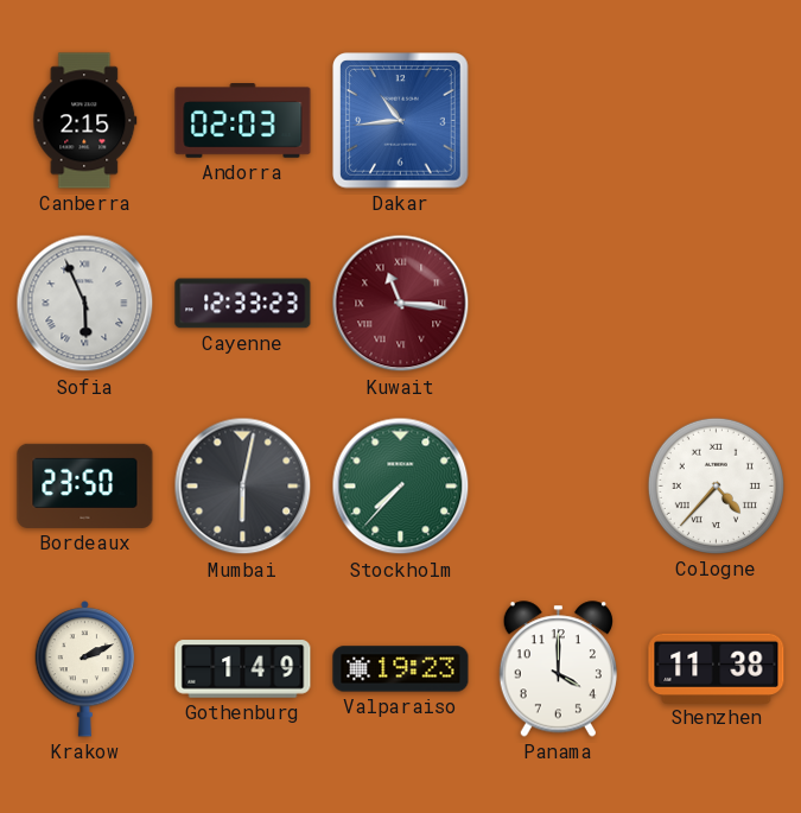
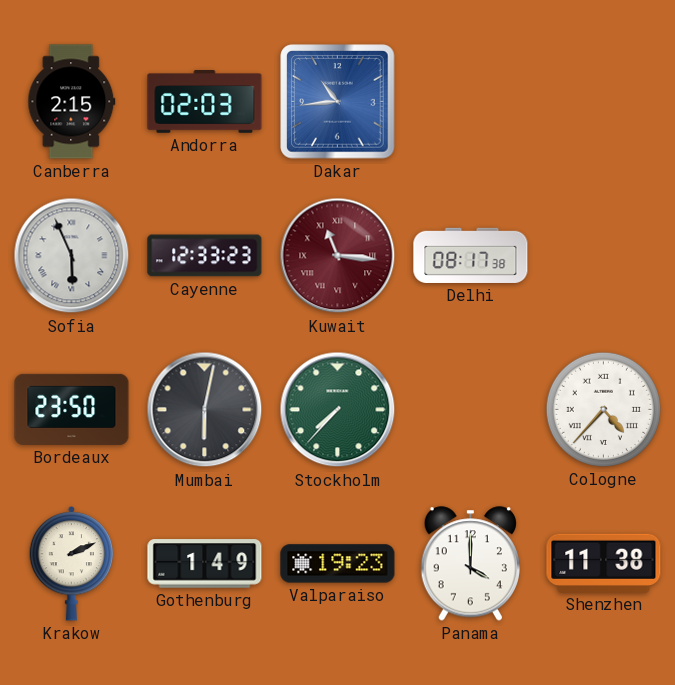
Delhi: none -> 08:17 (471, 255)
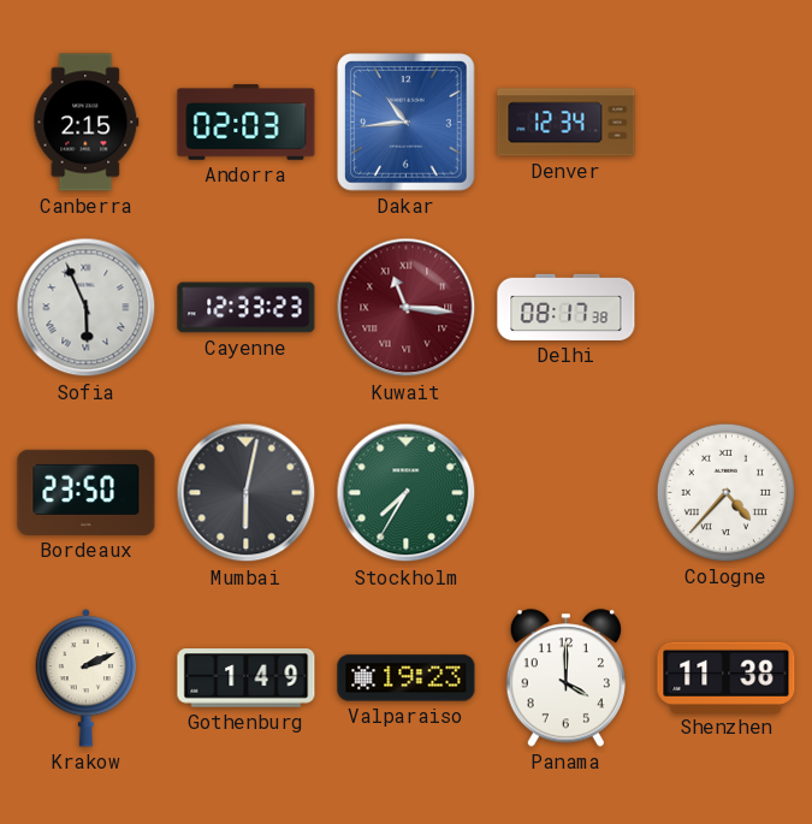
Denver: none -> 12:34 (567, 123)
Stockholm: 7:37 -> 7:35 (407, 493)
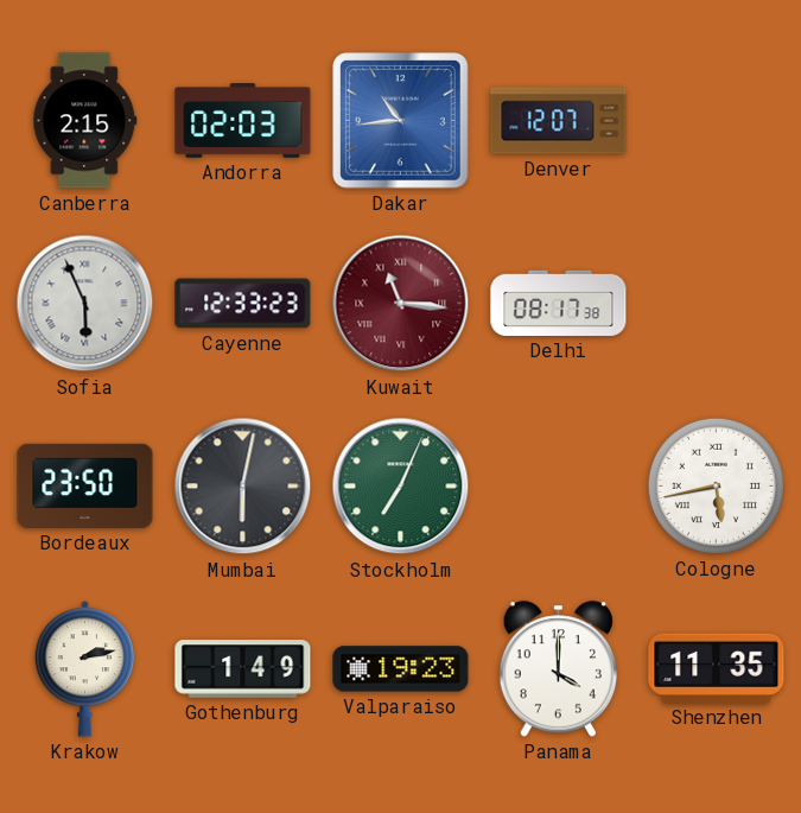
Denver: 12:34 -> 12:07 (559, 121)
Stockholm: 7:35 -> 7:04 (401, 487)
Cologne: 4:37 -> 5:43 (716, 485)
Krakow: 2:11 -> 2:13 (85, 669)
Shenzhen: 11:38 -> 11:35 (717, 668)
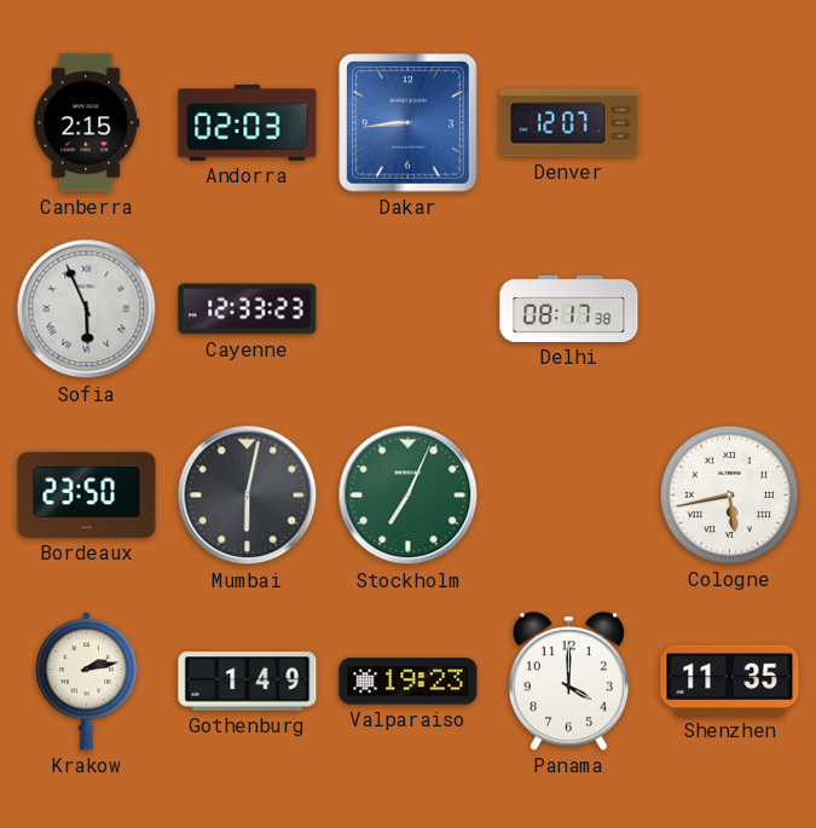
Dakar: 10:44 -> 8:44 (409, 123)
Kuwait: 11:16 -> none (401, 304)
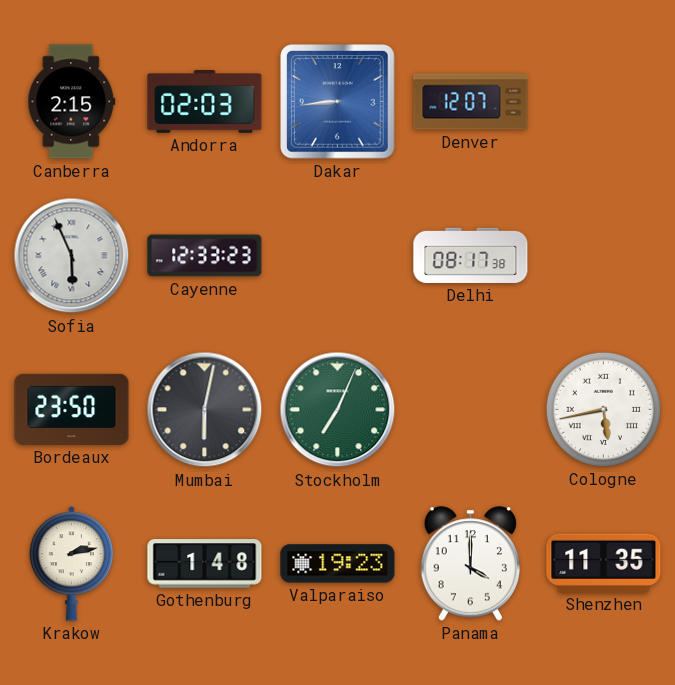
Gothenburg: 1:49 -> 1:48 (205, 564)
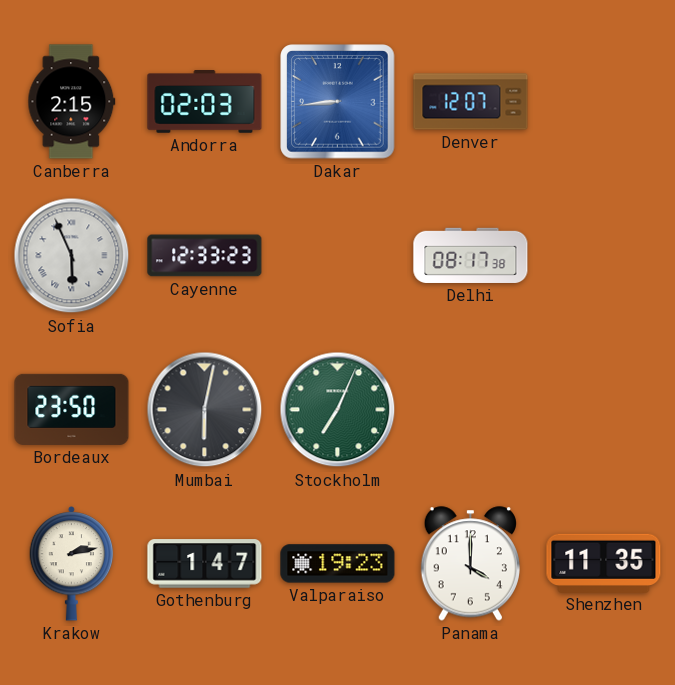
Cologne: 5:43 -> none (603, 409)
Gothenburg: 1:48 -> 1:47 (205, 564)
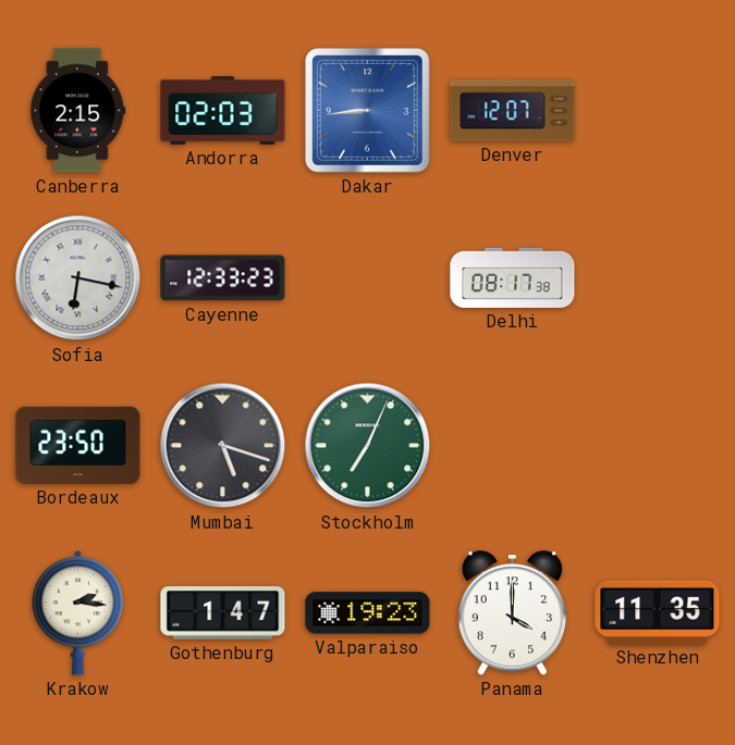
Sofia: 5:56 -> 6:17 (78, 278)
Mumbai: 6:02 -> 5:18 (223, 446)
Krakow: 2:13 -> 2:16 (78, 613)
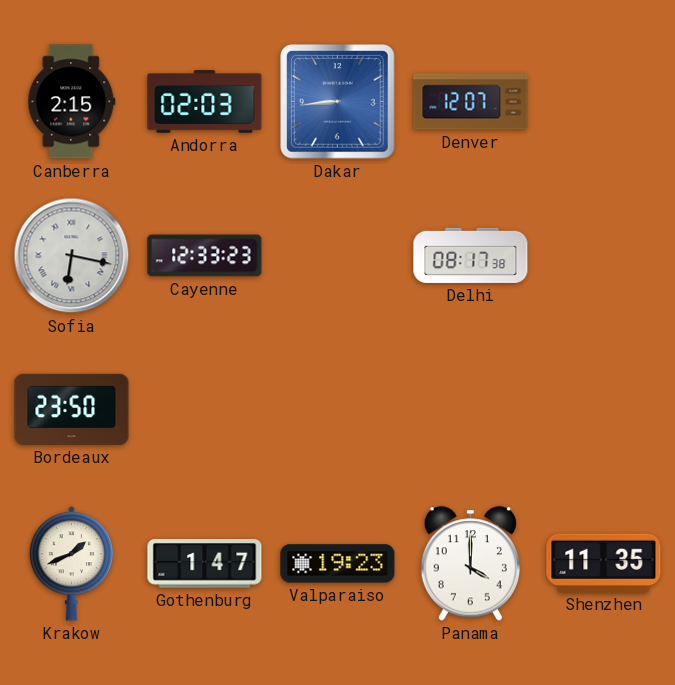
Mumbai: 5:18 -> none (223, 446)
Stockholm: 7:04 -> none (368, 446)
Krakow: 2:16 -> 1:41 (72, 564)
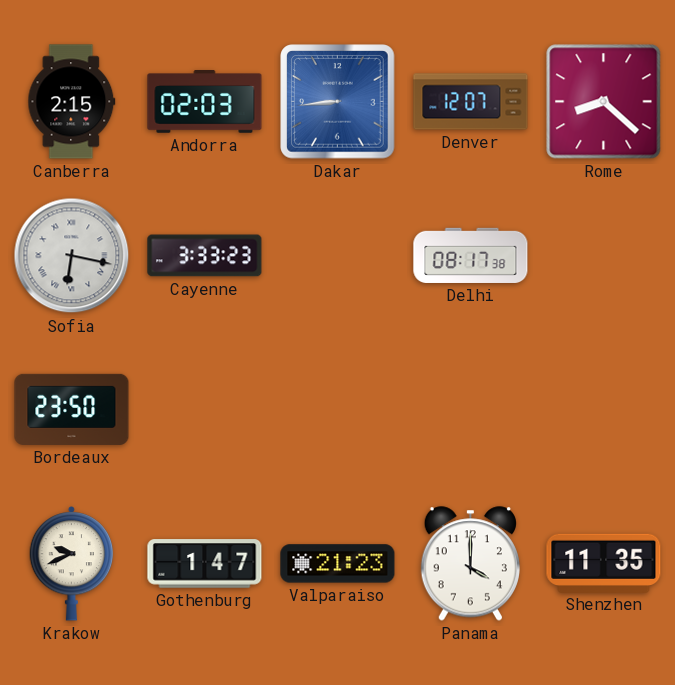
Rome: none -> 8:22 (604, 102)
Cayenne: 12:33 -> 3:33 (205, 256)
Krakow: 1:41 -> 9:41 (72, 564)
Valparaiso: 19:23 -> 21:23 (338, 564)
